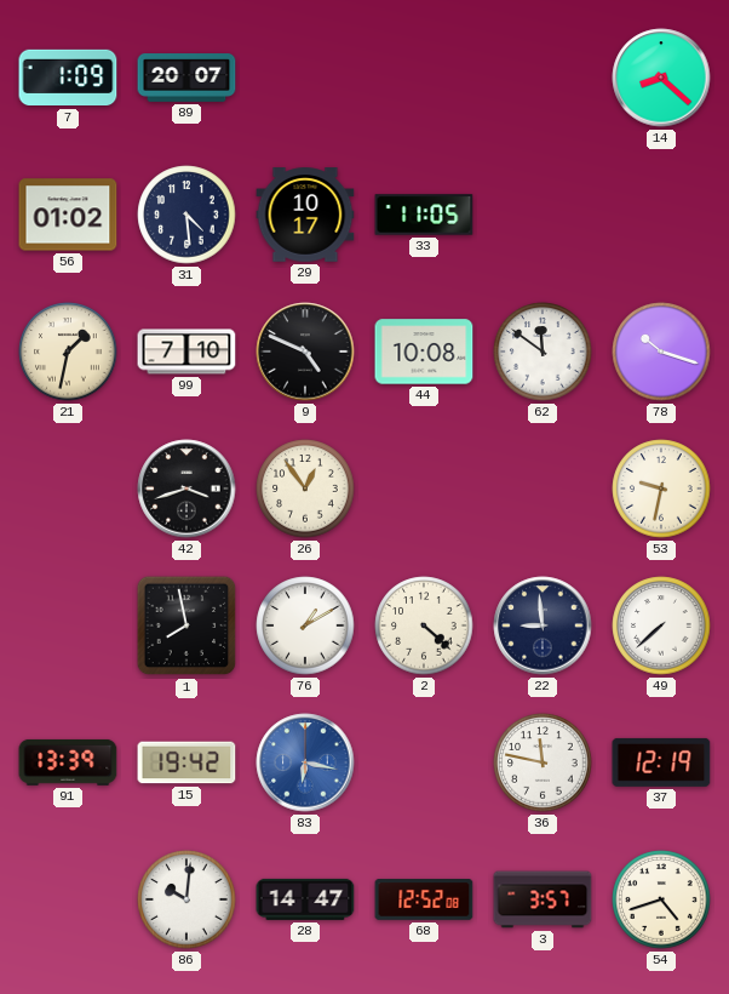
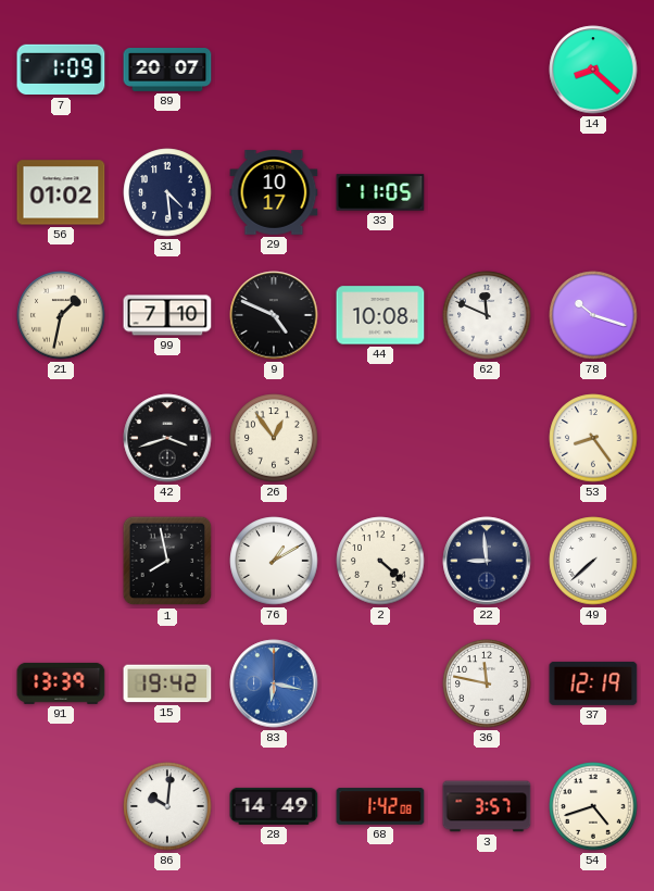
62: 11:51 -> 11:49 (487, 315)
53: 9:32 -> 8:24 (593, 438)
28: 14:47 -> 14:49 (274, 806)
68: 12:52 -> 1:42 (380, 806)
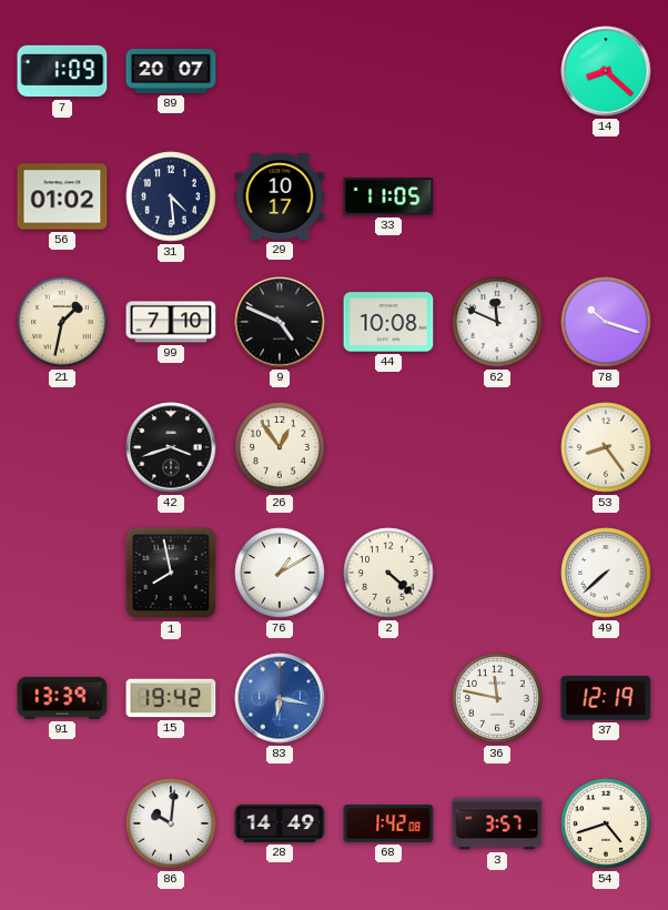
22: 8:59 -> none (487, 561)
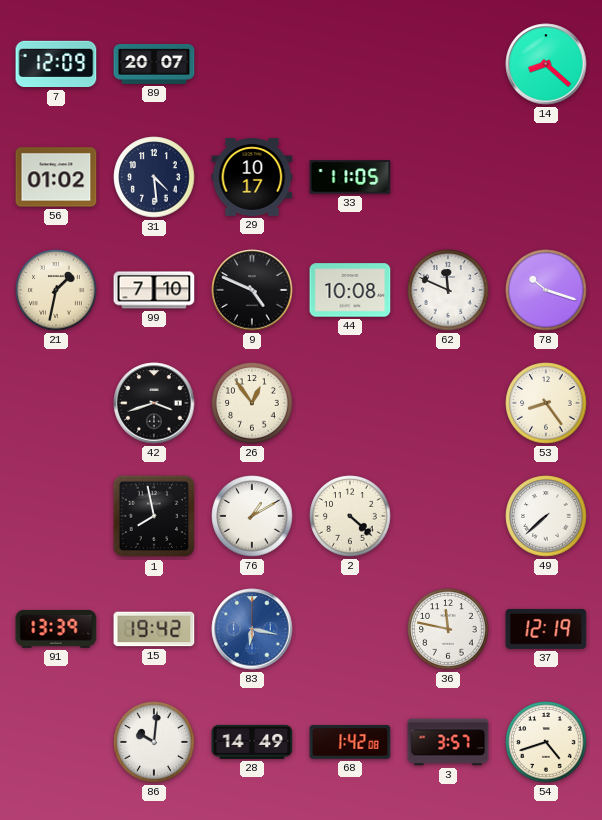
7: 1:09 -> 12:09 (56, 64)
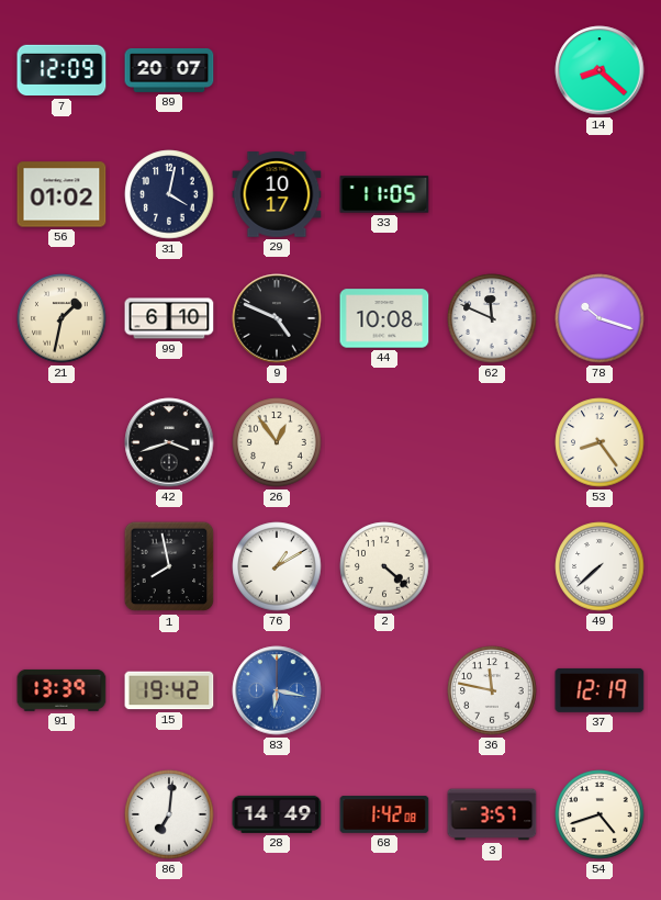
31: 4:29 -> 4:02 (169, 194)
99: 7:10 -> 6:10 (169, 318)
86: 10:01 -> 7:01 (169, 814)
